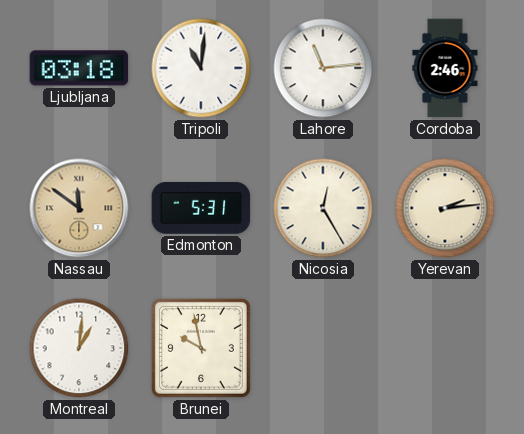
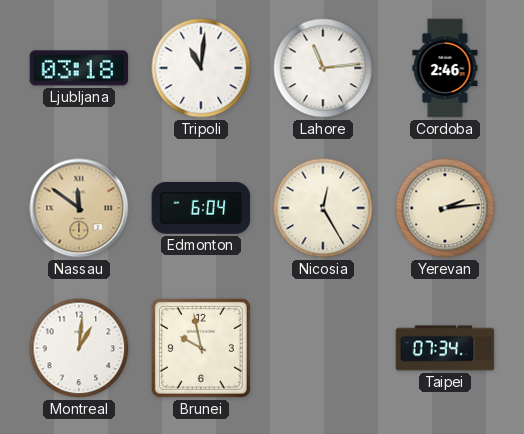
Edmonton: 5:31 -> 6:04 (201, 208)
Taipei: none -> 07:34 (445, 348)
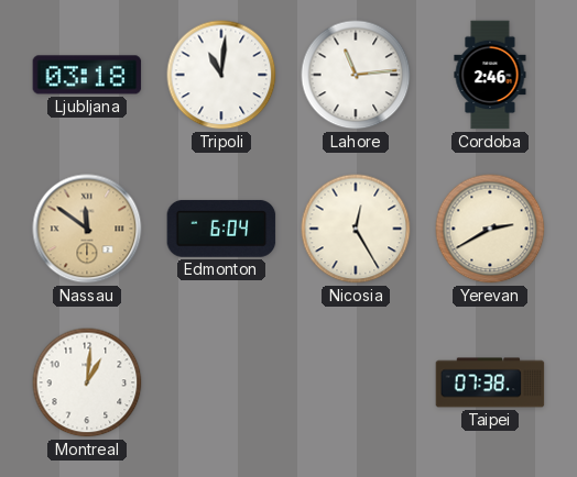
Yerevan: 2:14 -> 2:40 (490, 229)
Brunei: 9:58 -> none (201, 348)
Taipei: 07:34 -> 07:38 (490, 382)
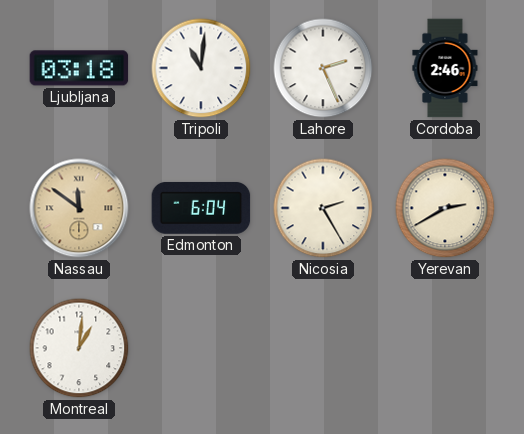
Lahore: 11:14 -> 2:26 (323, 68)
Nicosia: 12:25 -> 2:25 (323, 208)
Taipei: 07:38 -> none (490, 382)
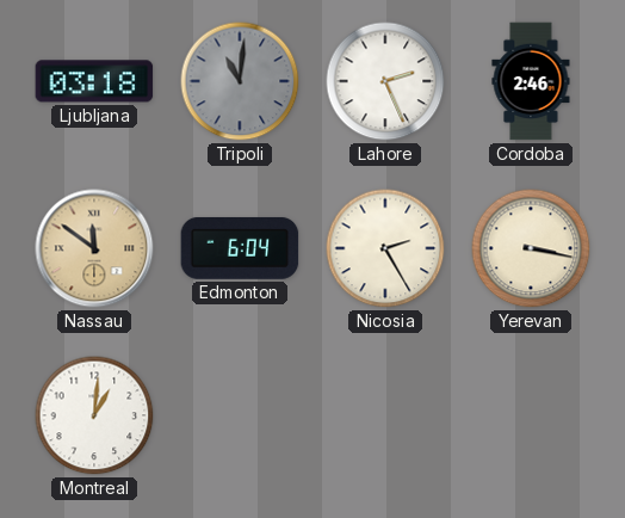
Tripoli dial: white -> grey (240, 81)
Yerevan: 2:40 -> 3:17 (531, 248)
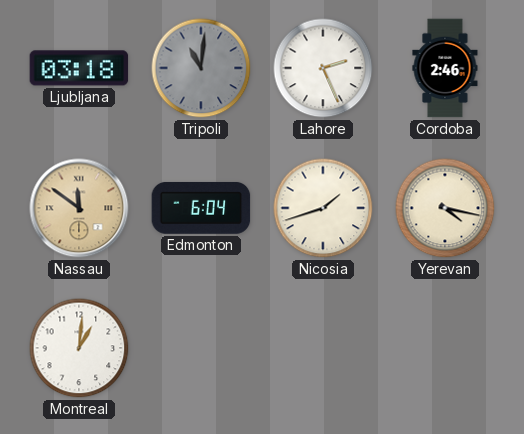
Nicosia: 2:25 -> 1:42 (323, 208)
Yerevan: 3:17 -> 4:17 (445, 208)
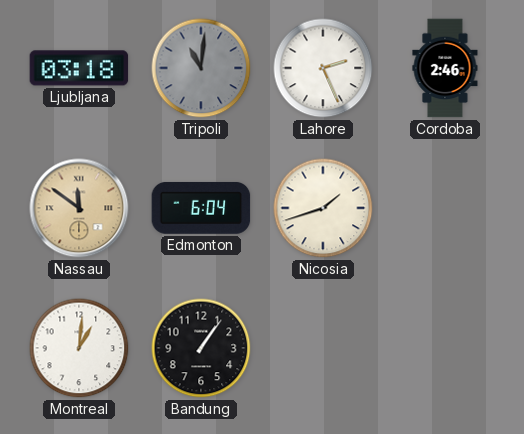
Yerevan: 4:17 -> none (445, 208)
Bandung: none -> 1:06 (201, 348)
